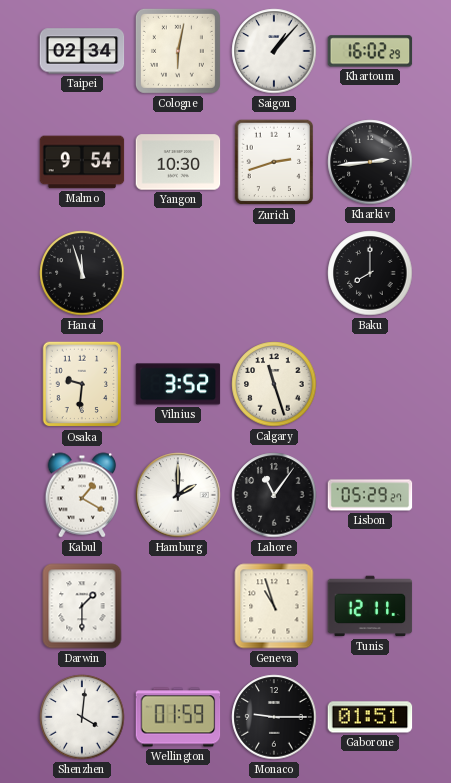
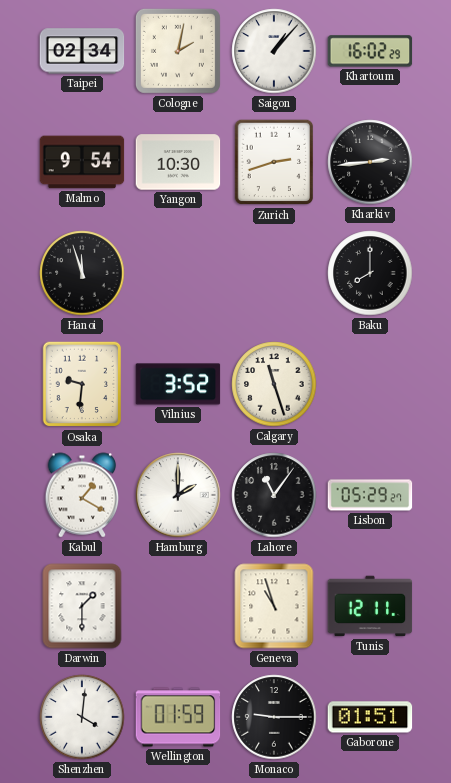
Cologne: 6:02 -> 2:02 (178, 51)
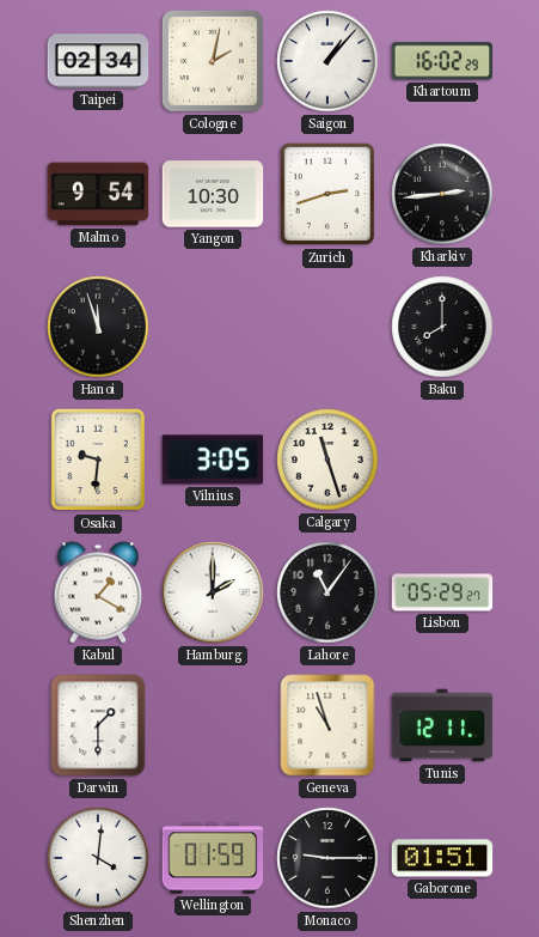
Vilnius: 3:52 -> 3:05 (213, 460)
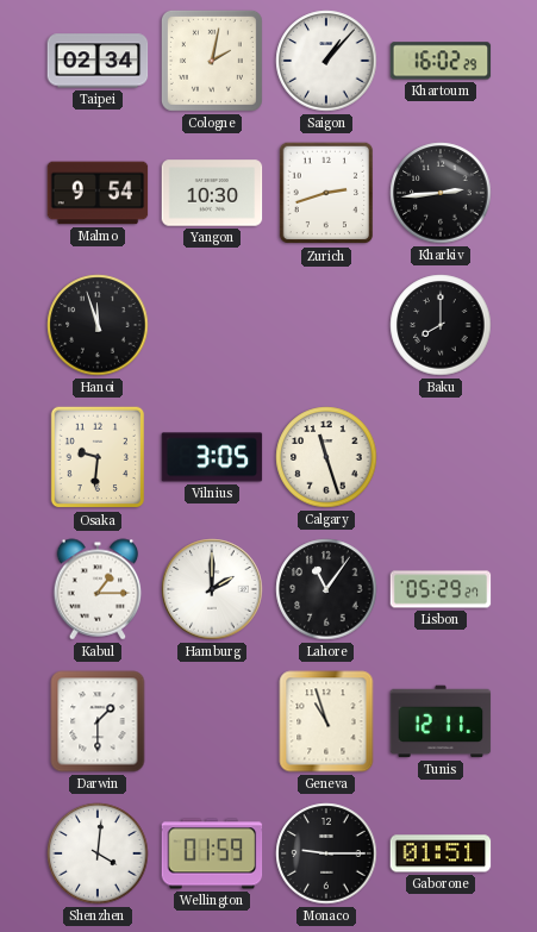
Kabul: 1:20 -> 1:15 (98, 589)
